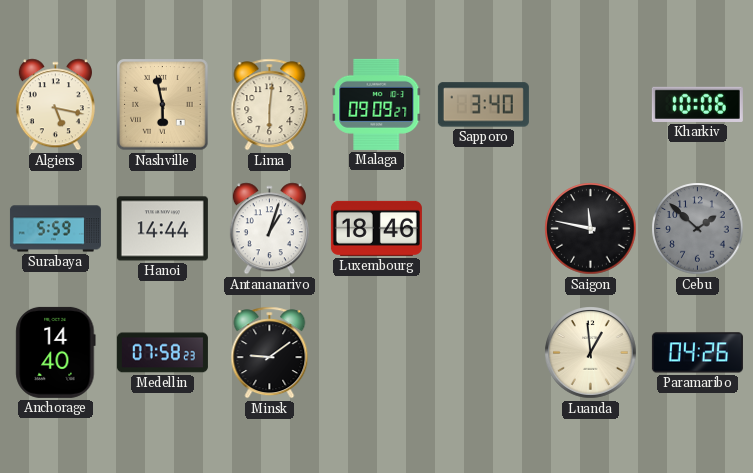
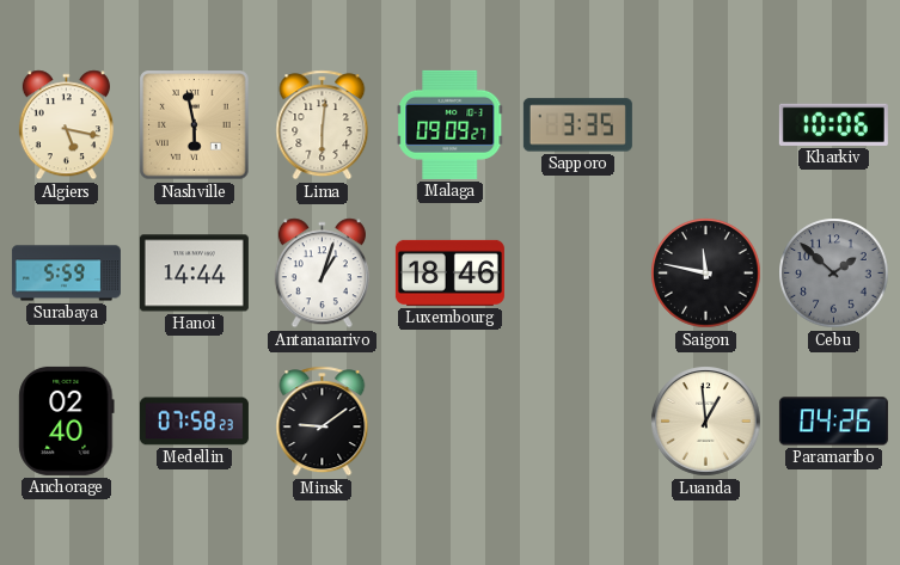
Sapporo: 3:40 -> 3:35 (577, 125)
Anchorage: 14:40 -> 02:40 (67, 420)
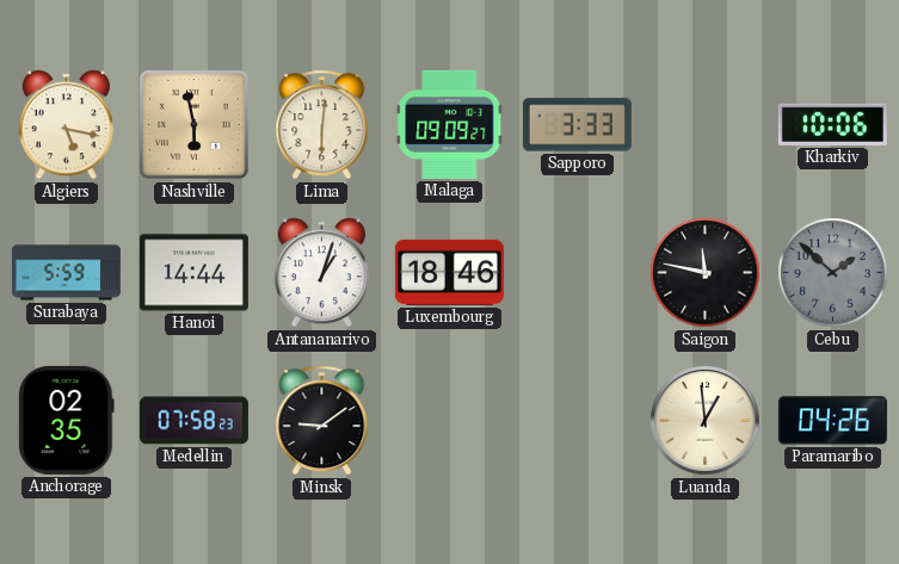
Sapporo: 3:35 -> 3:33 (577, 125)
Anchorage: 02:40 -> 02:35 (67, 420)
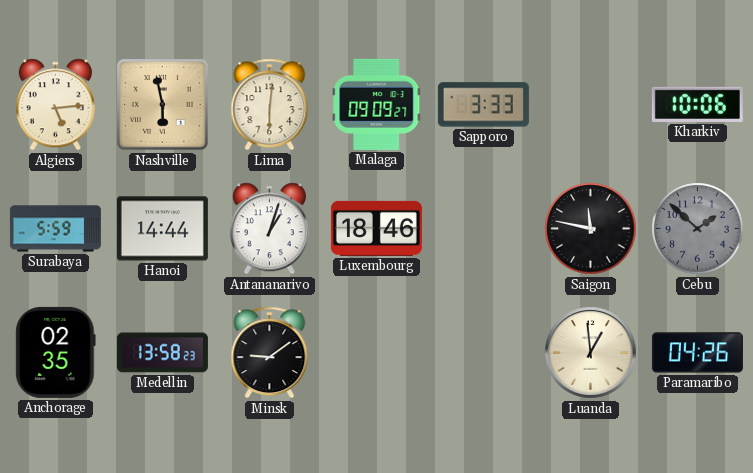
Algiers: 5:17 -> 5:14 (55, 105)
Medellin: 07:58 -> 13:58 (162, 353)
